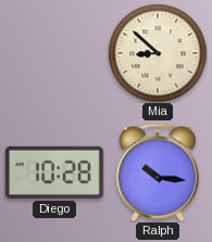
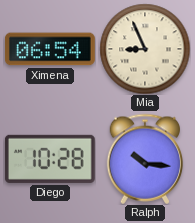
Ximena: none -> 06:54 (50, 49)
Mia: 8:52 -> 8:56 (145, 49)
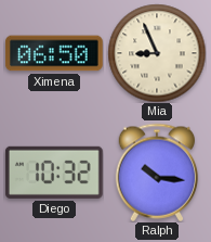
Ximena: 06:54 -> 06:50 (54, 53)
Diego: 10:28 -> 10:32 (54, 173)
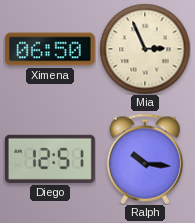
Mia: 8:56 -> 2:56 (145, 49)
Diego: 10:32 -> 12:51 (50, 159)
